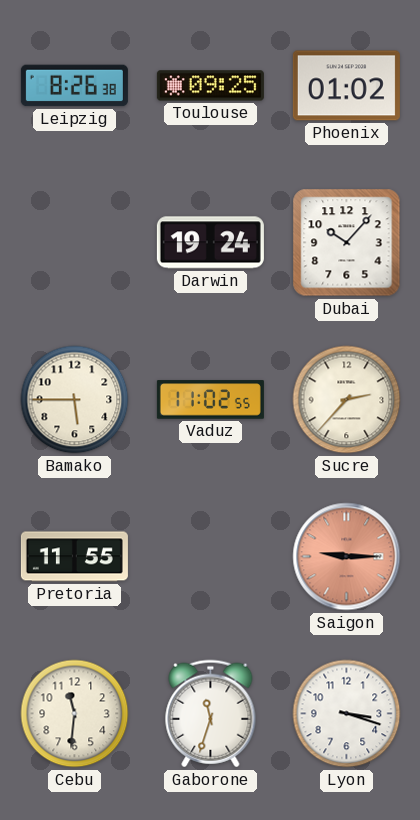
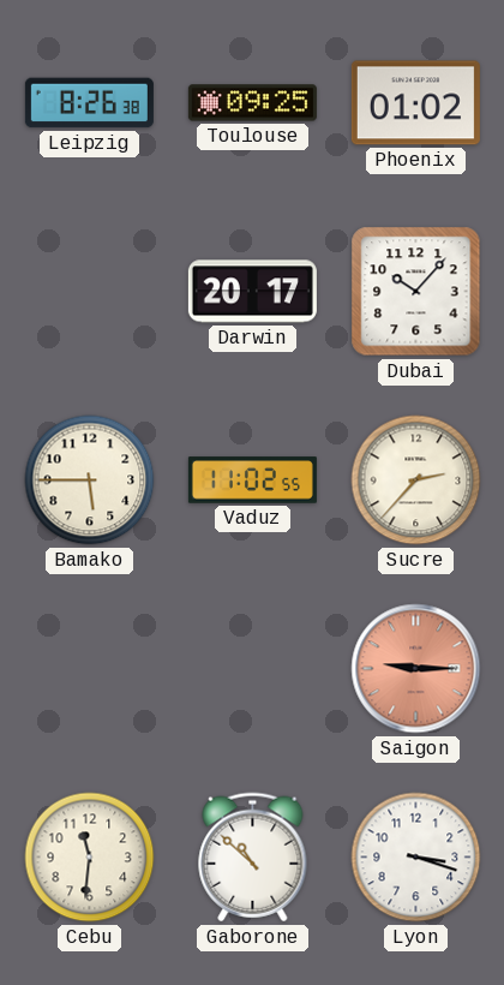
Darwin: 19:24 -> 20:17 (252, 292)
Pretoria: 11:55 -> none (74, 557)
Gaborone: 11:33 -> 10:52 (253, 858)
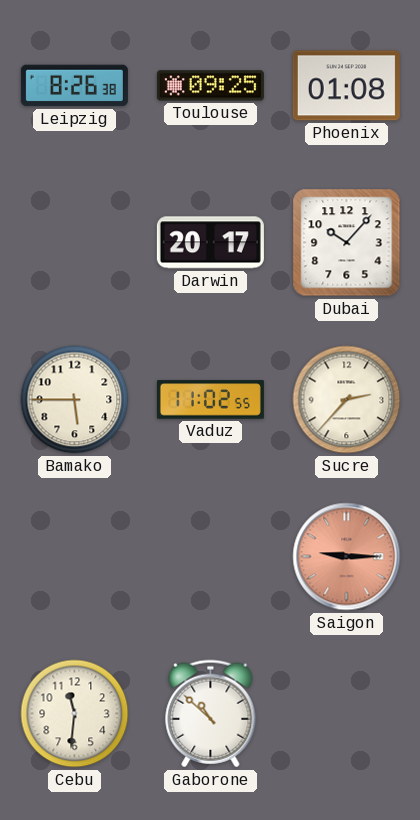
Phoenix: 01:02 -> 01:08 (346, 86)
Lyon: 3:18 -> none (416, 858)
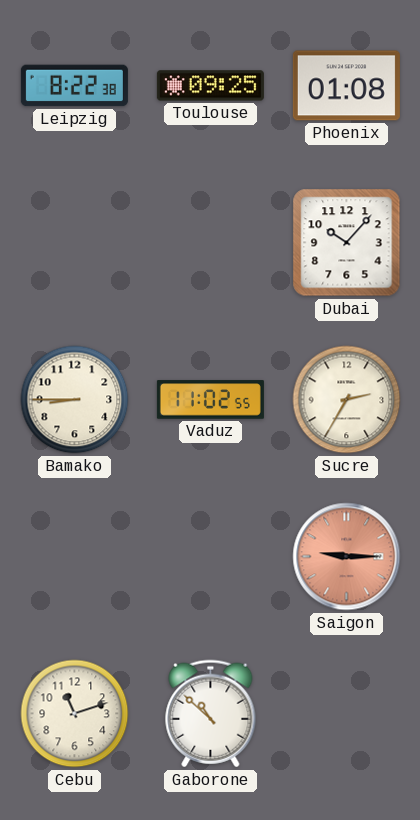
Leipzig: 8:26 -> 8:22 (74, 86)
Darwin: 20:17 -> none (210, 243)
Bamako: 5:45 -> 8:45 (75, 400)
Sucre: 2:37 -> 2:35 (347, 400)
Cebu: 11:31 -> 11:12 (75, 714)
